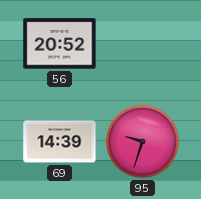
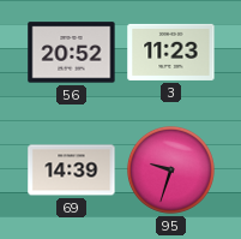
3: none -> 11:23 (171, 52)
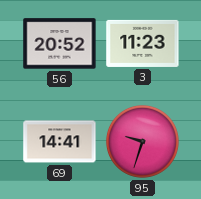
69: 14:39 -> 14:41 (60, 142)
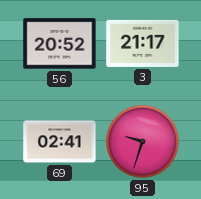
3: 11:23 -> 21:17 (143, 43)
69: 14:41 -> 02:41 (60, 142)
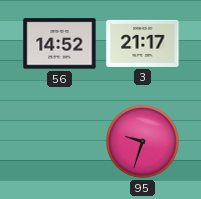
56: 20:52 -> 14:52 (60, 44)
69: 02:41 -> none (60, 142)
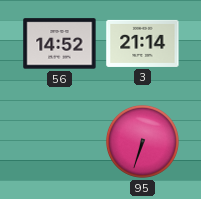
3: 21:17 -> 21:14 (143, 43)
95: 9:33 -> 6:33 (142, 141)
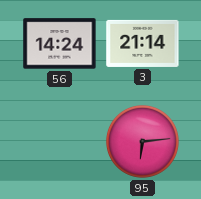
56: 14:52 -> 14:24 (60, 44)
95: 6:33 -> 6:14 (142, 141)
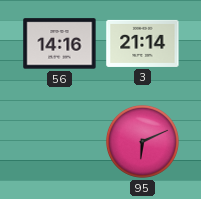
56: 14:24 -> 14:16 (60, 44)
95: 6:14 -> 6:11 (142, 141)
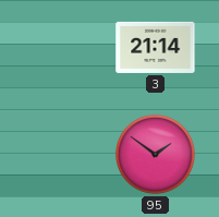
56: 14:16 -> none (60, 44)
95: 6:11 -> 1:51 (155, 154)
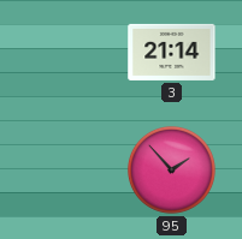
95: 1:51 -> 1:53 (171, 169)
